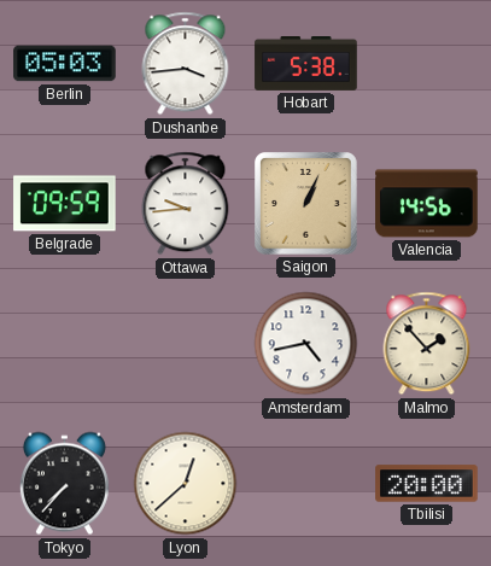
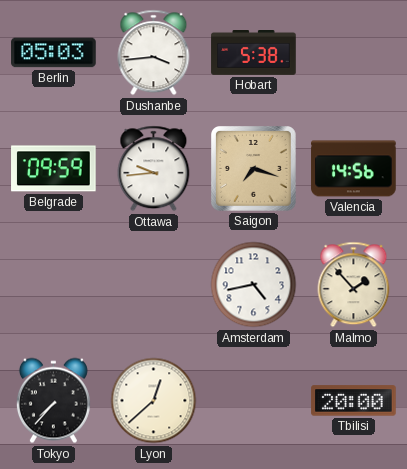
Saigon: 1:04 -> 7:18 (254, 169)
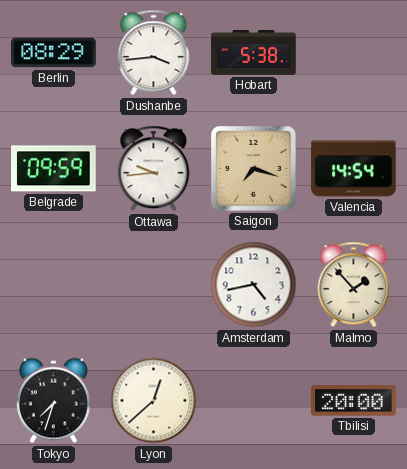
Berlin: 05:03 -> 08:29 (54, 53)
Valencia: 14:56 -> 14:54 (354, 169)
Tokyo: 7:37 -> 7:33 (53, 401)
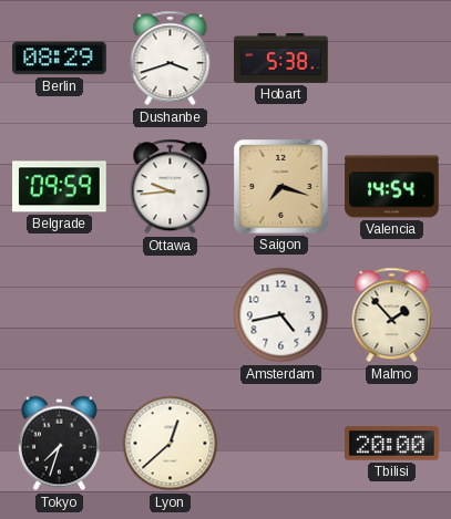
Dushanbe: 3:44 -> 3:42 (171, 59)
